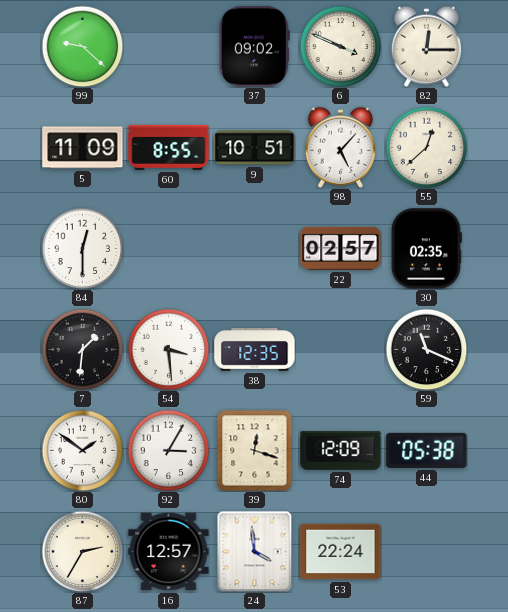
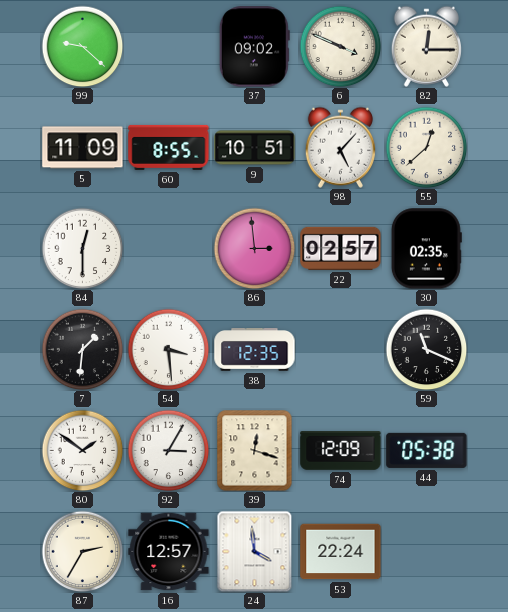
86: none -> 2:59 (254, 248)
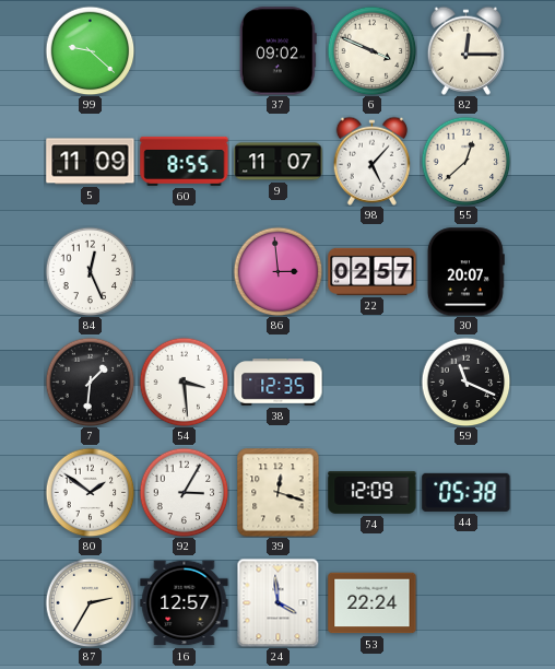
9: 10:51 -> 11:07 (279, 162)
84: 12:30 -> 12:26 (90, 271)
30: 02:35 -> 20:07 (465, 272)
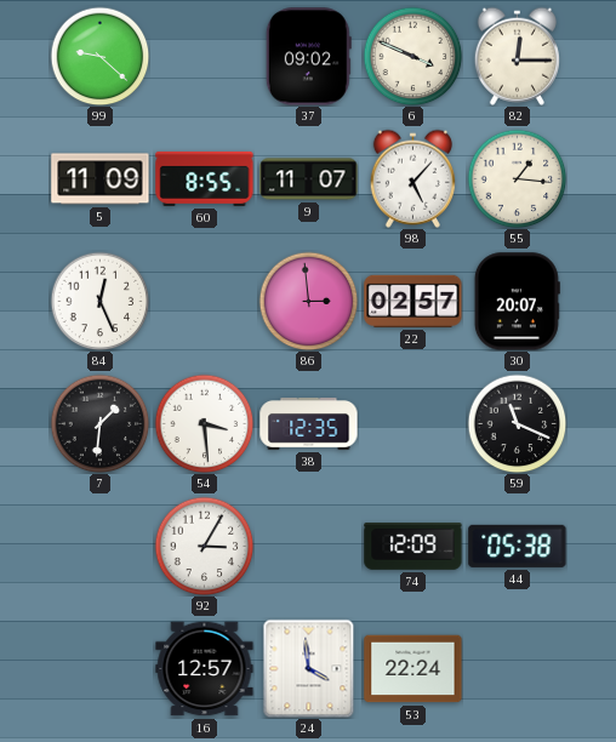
55: 12:38 -> 1:16 (517, 178)
80: 1:51 -> none (90, 492)
39: 12:18 -> none (279, 492)
87: 2:35 -> none (90, 602)
